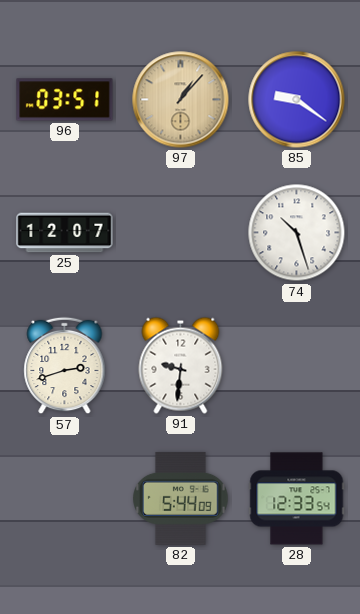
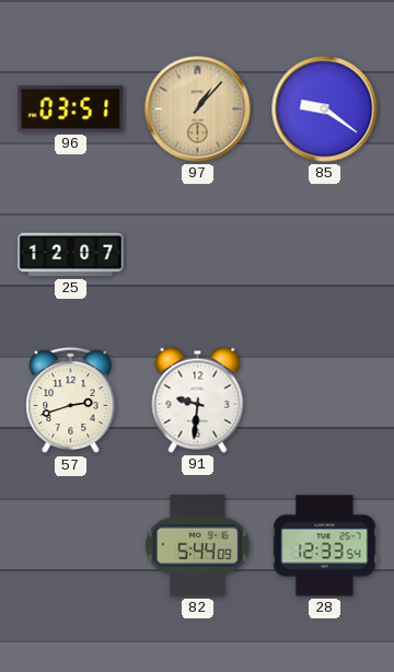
74: 10:27 -> none (297, 233)
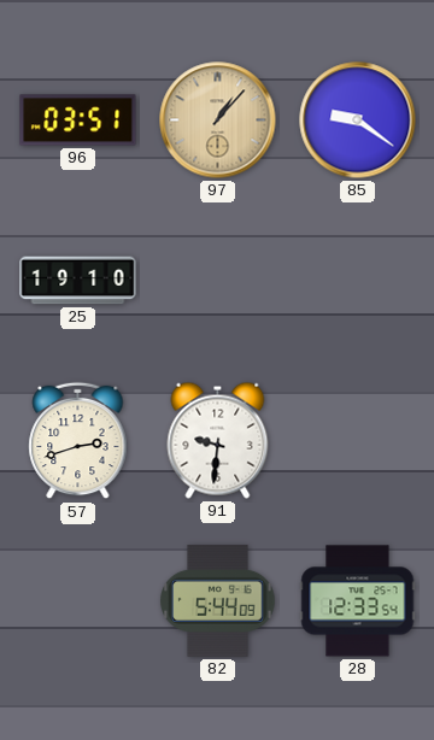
25: 12:07 -> 19:10 (78, 281)
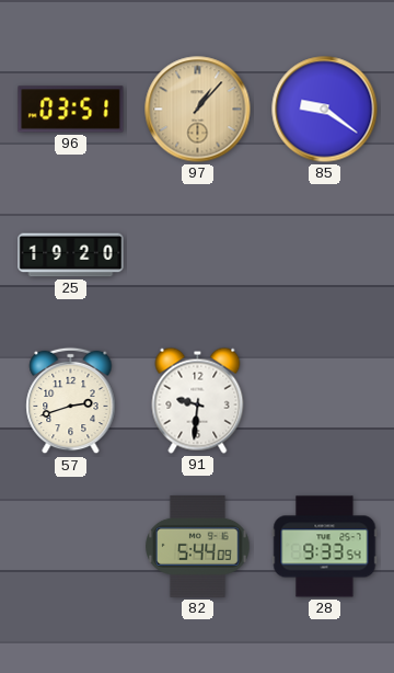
25: 19:10 -> 19:20 (71, 255)
28: 12:33 -> 9:33 (325, 547)
